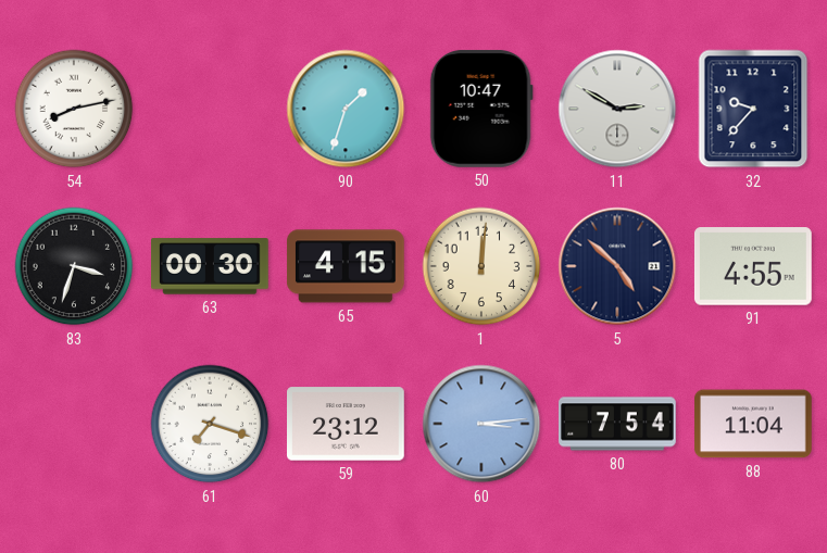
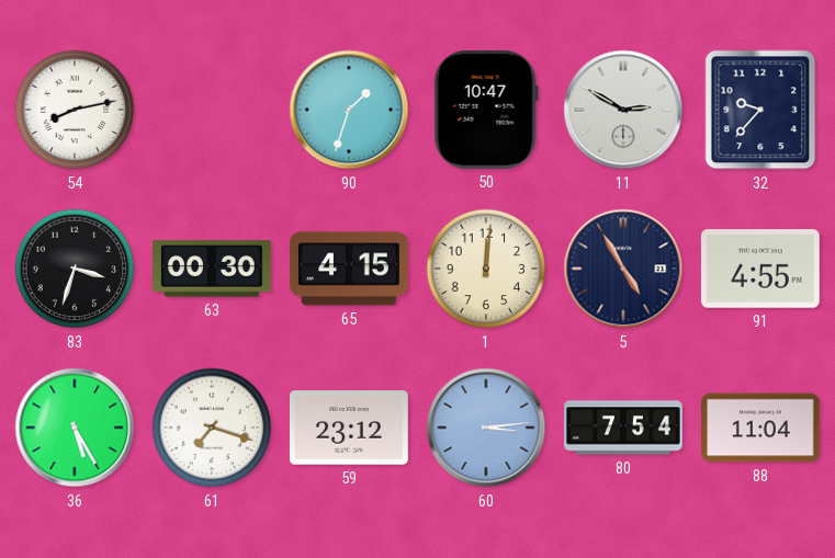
5: 4:52 -> 4:55 (623, 269)
36: none -> 5:25 (75, 428)
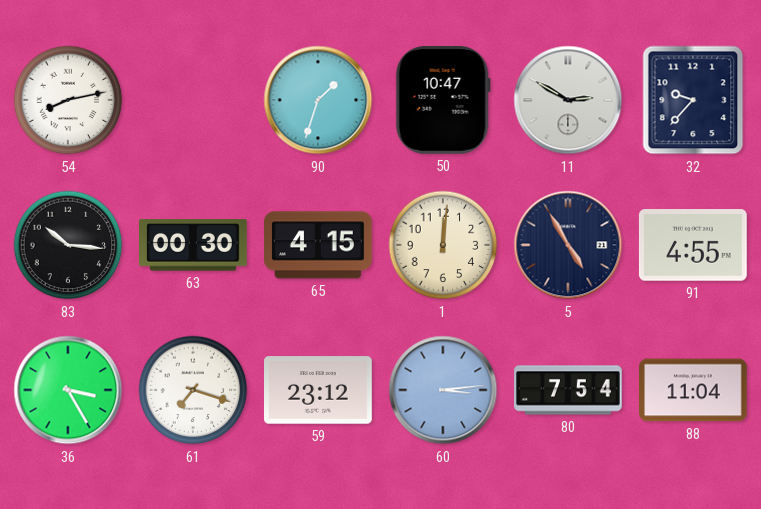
83: 3:33 -> 10:16 (68, 245)
36: 5:25 -> 3:25 (68, 390)
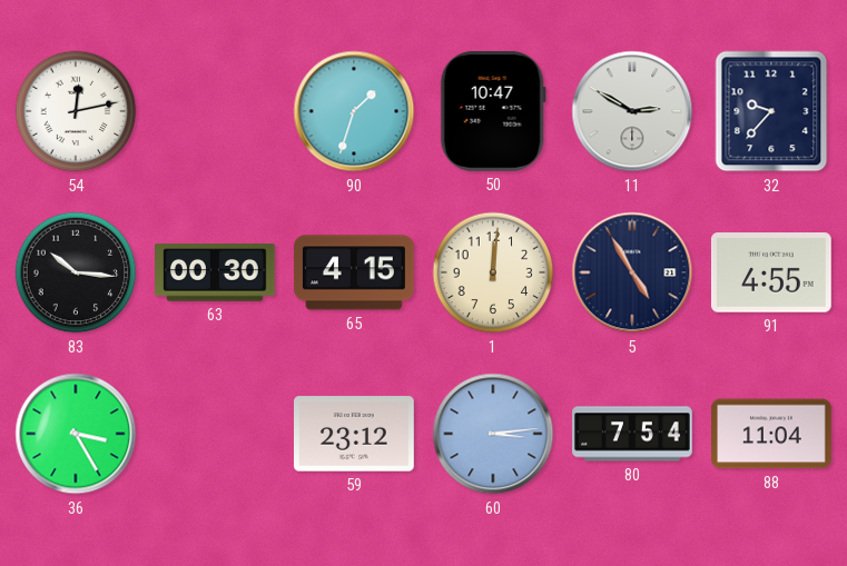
54: 8:13 -> 12:13 (76, 111)
61: 7:18 -> none (193, 390)
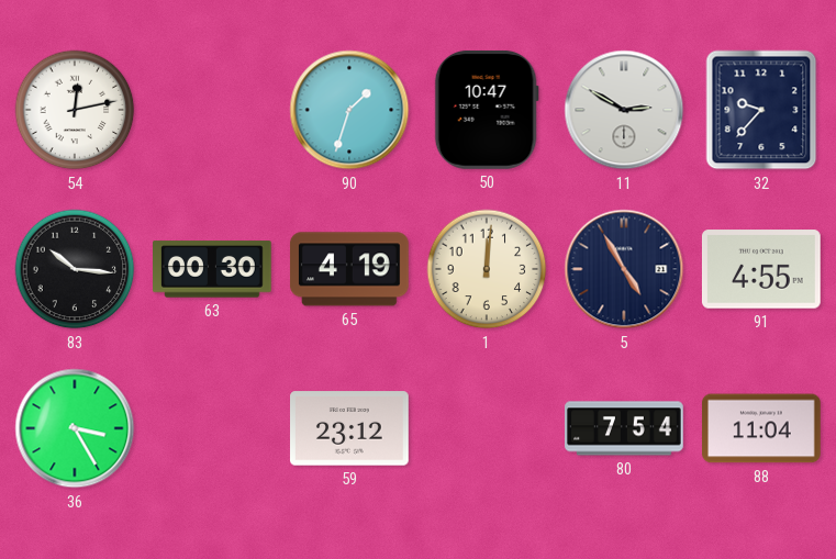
65: 4:15 -> 4:19 (349, 269)
60: 3:14 -> none (493, 434)
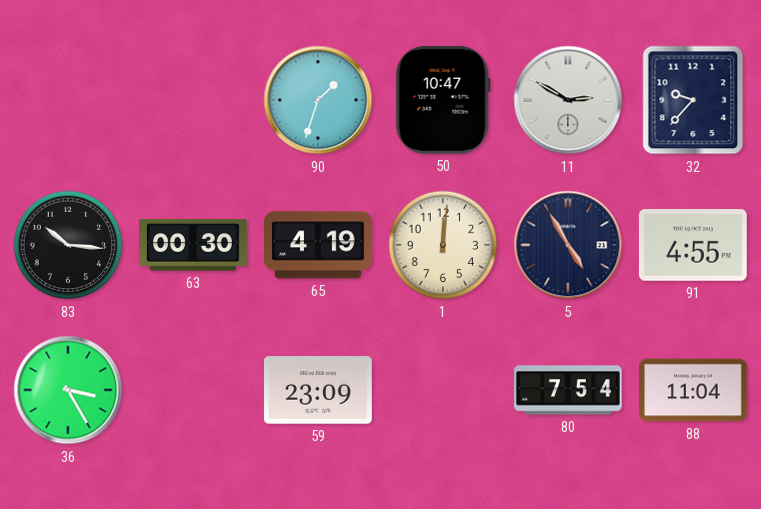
54: 12:13 -> none (75, 110)
59: 23:12 -> 23:09 (319, 390)
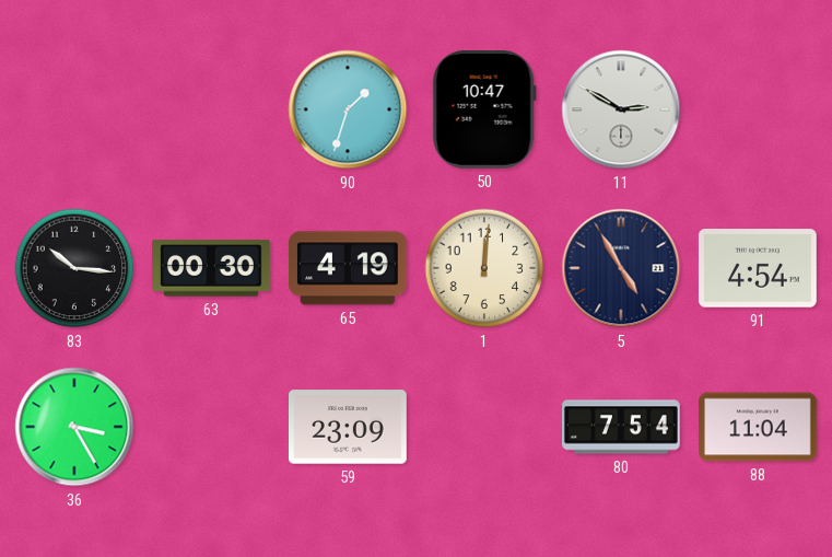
32: 9:37 -> none (693, 100)
91: 4:55 -> 4:54 (758, 268)
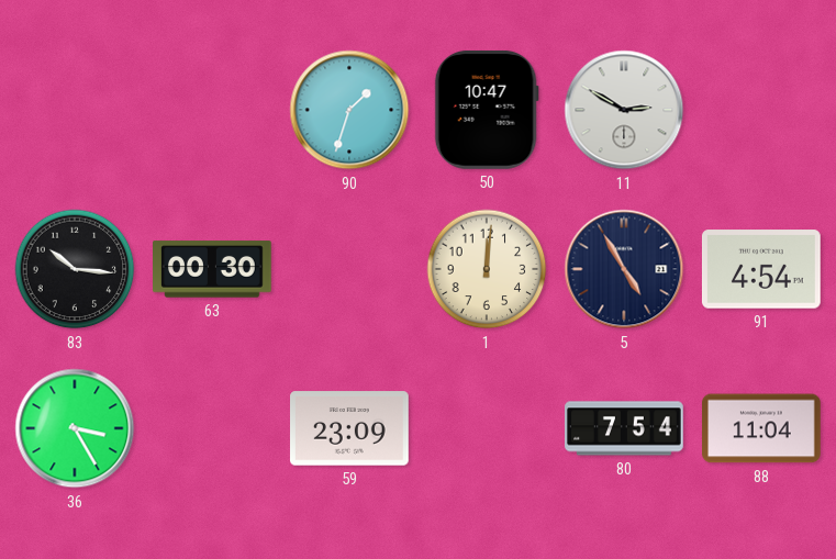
65: 4:19 -> none (348, 268)
